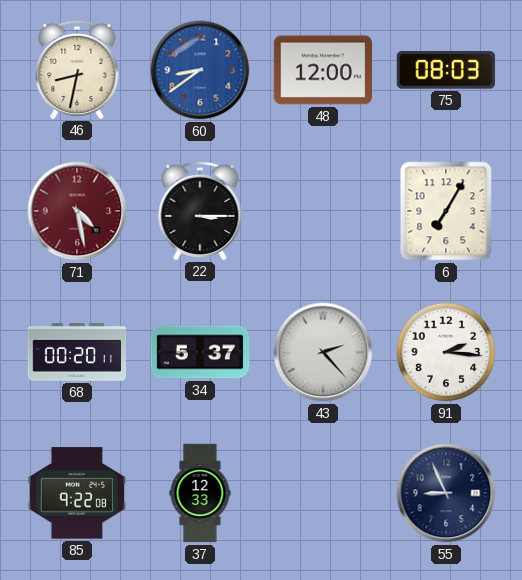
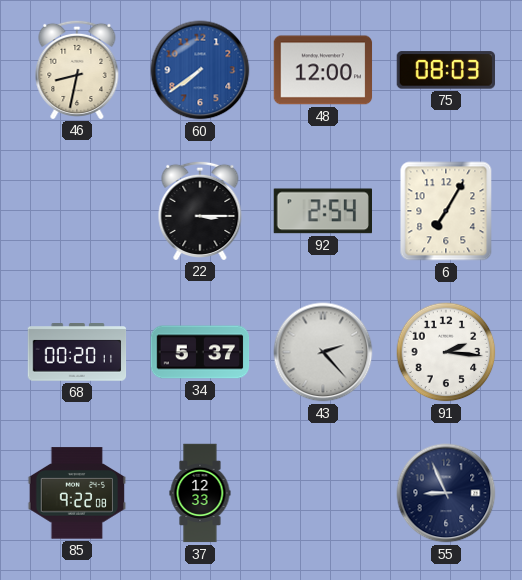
60: 8:39 -> 7:39 (200, 70)
71: 4:28 -> none (77, 211)
92: none -> 2:54 (322, 211)
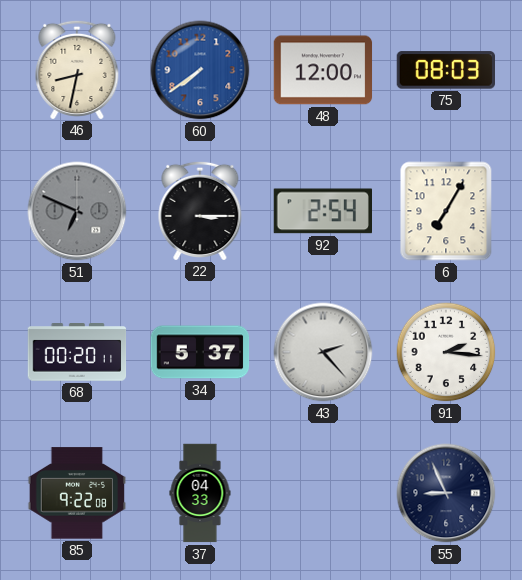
51: none -> 6:49 (77, 211)
37: 12:33 -> 04:33 (200, 493)
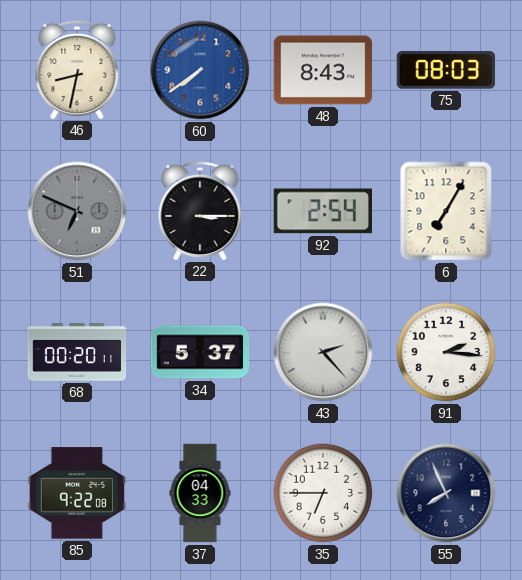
48: 12:00 -> 8:43 (323, 70)
35: none -> 6:45 (323, 493)
55: 8:56 -> 7:56 (446, 493)
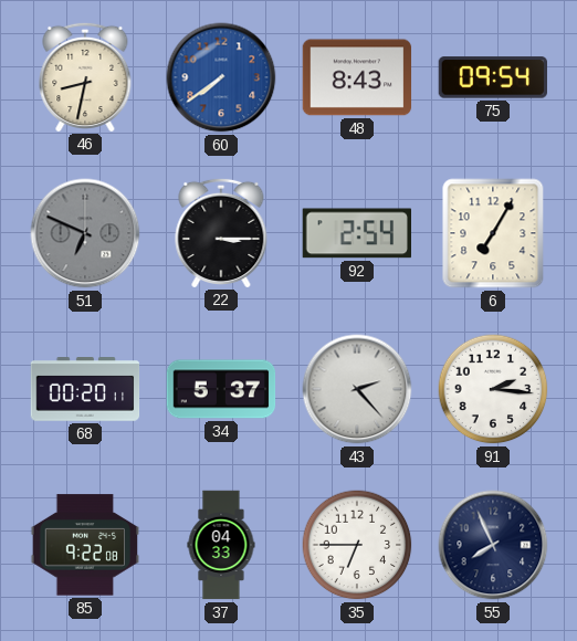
75: 08:03 -> 09:54 (492, 77)
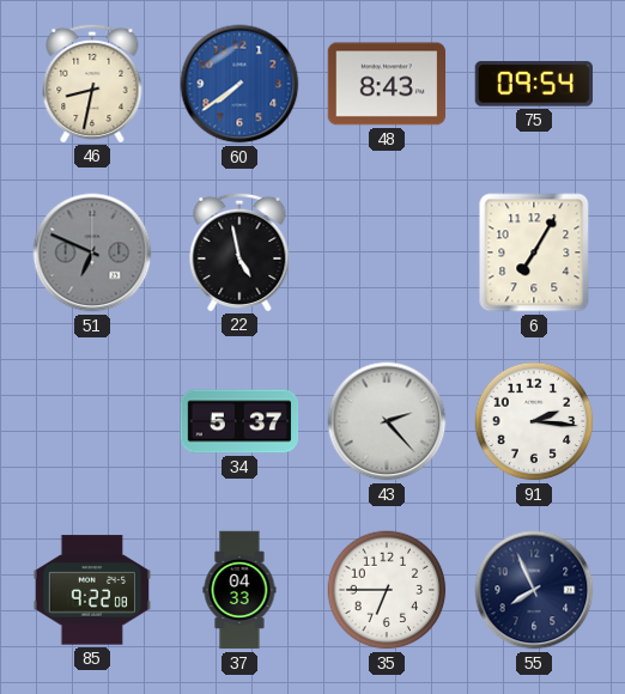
22: 3:15 -> 4:58 (239, 251)
92: 2:54 -> none (356, 233)
68: 00:20 -> none (85, 390)
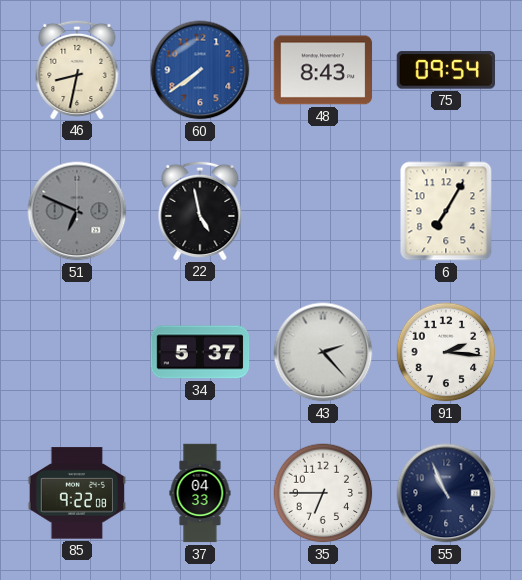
55: 7:56 -> 10:56 (446, 493)
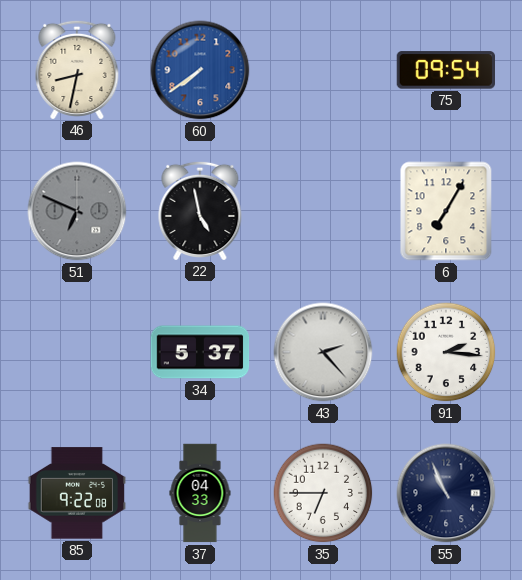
48: 8:43 -> none (323, 70)
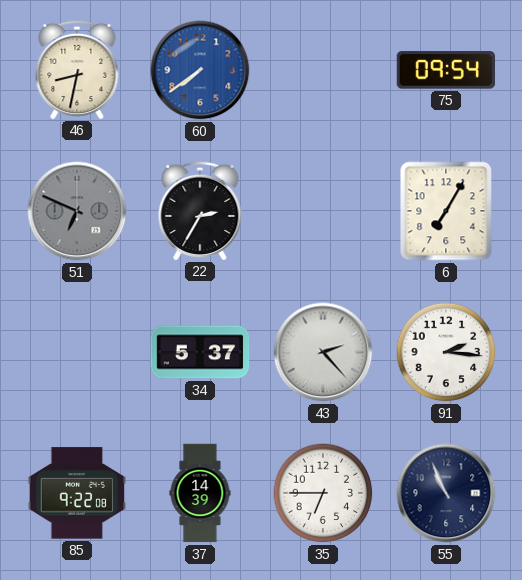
22: 4:58 -> 2:35 (200, 210)
37: 04:33 -> 14:39 (200, 493)
